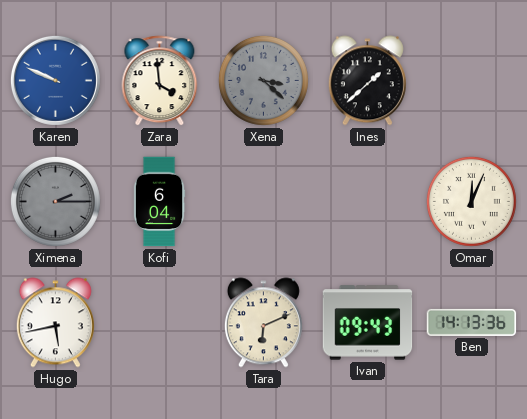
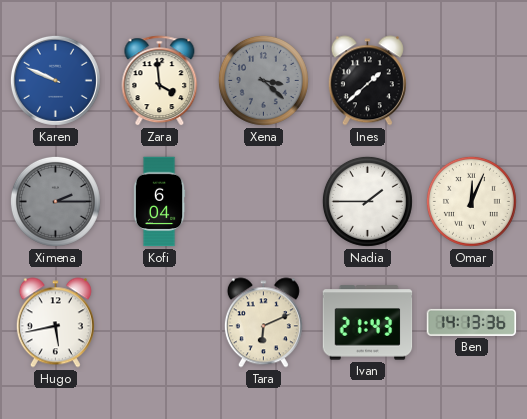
Nadia: none -> 1:45 (367, 201)
Ivan: 09:43 -> 21:43 (368, 323)
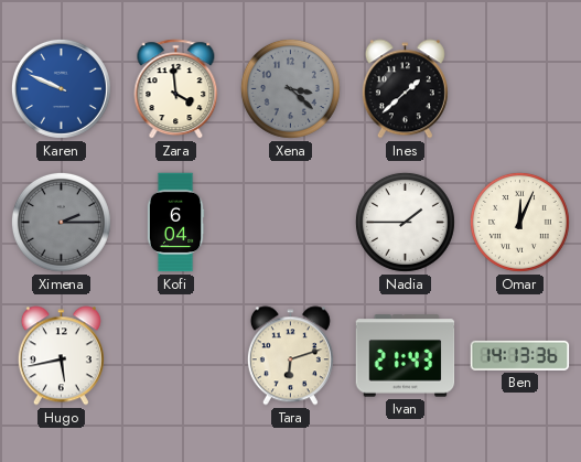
Tara: 6:11 -> 6:12 (290, 356)
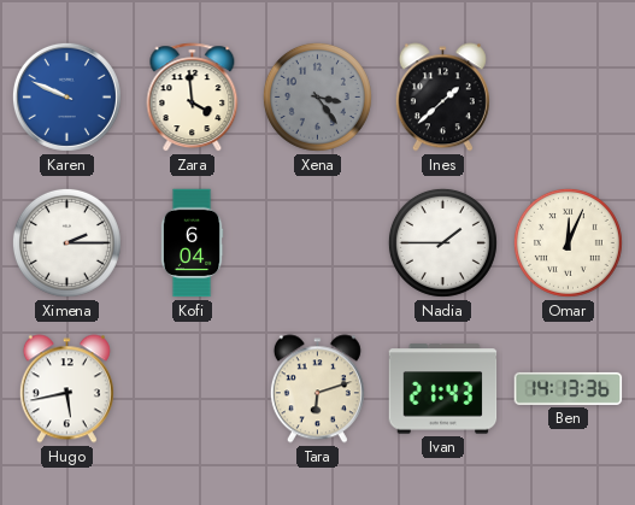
Xena: 3:22 -> 3:24 (317, 96)
Ximena dial: grey -> white (66, 242)
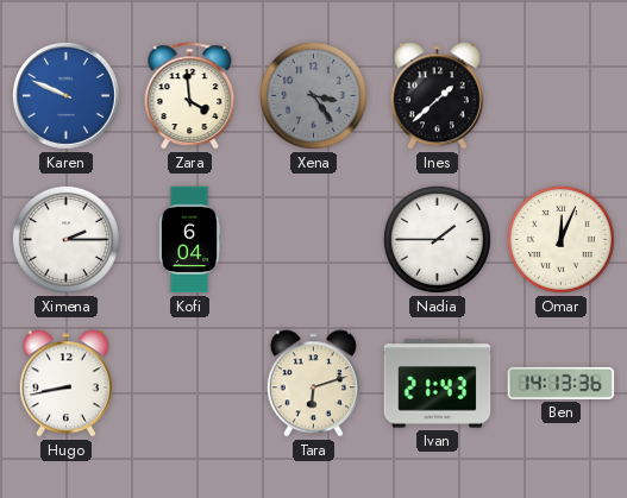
Hugo: 5:43 -> 8:43 (65, 384)
